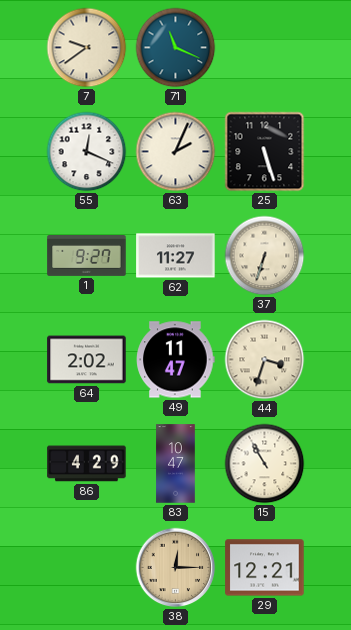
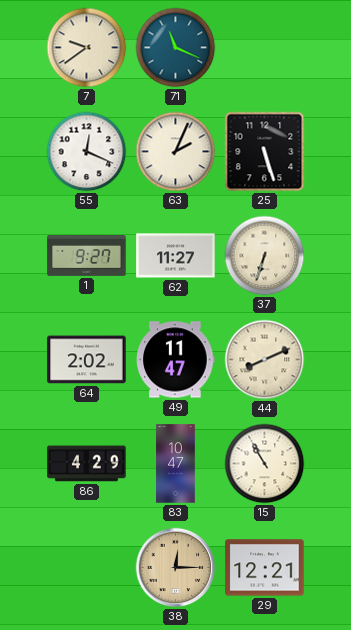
44: 3:33 -> 8:11 (265, 360)
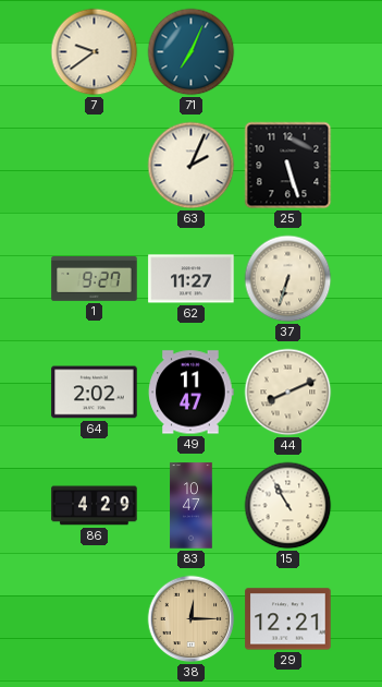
71: 11:19 -> 7:04 (192, 52)
55: 12:19 -> none (87, 152)
